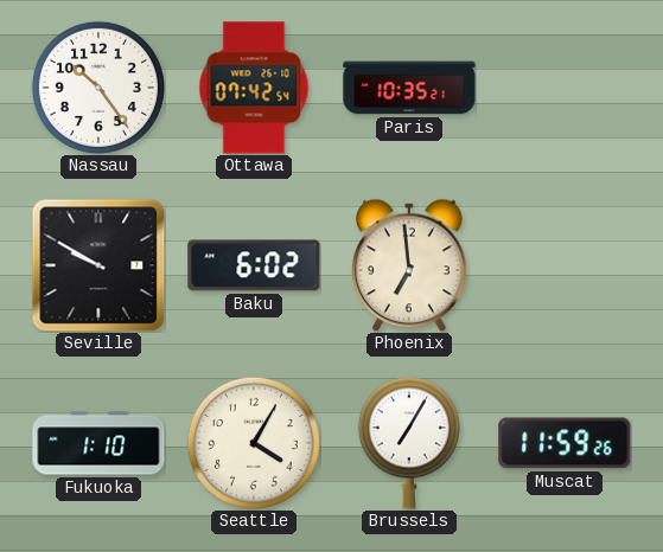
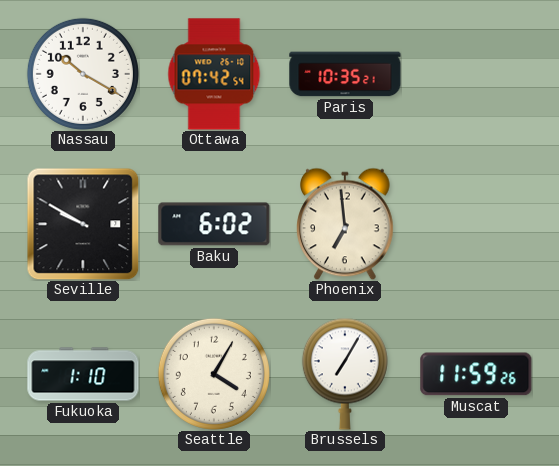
Nassau: 10:24 -> 10:20 (83, 74)
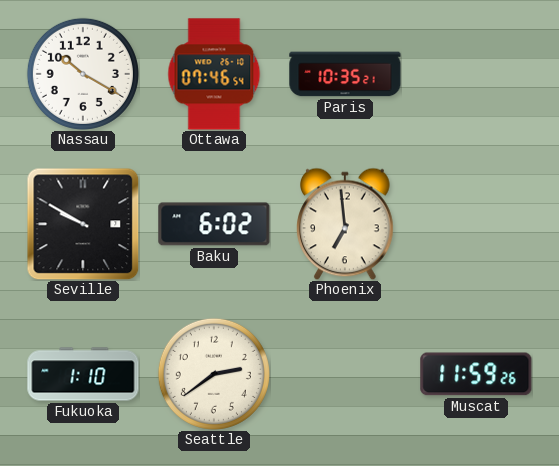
Ottawa: 07:42 -> 07:46 (214, 74)
Seattle: 4:05 -> 2:39 (214, 374)
Brussels: 7:05 -> none (345, 374)
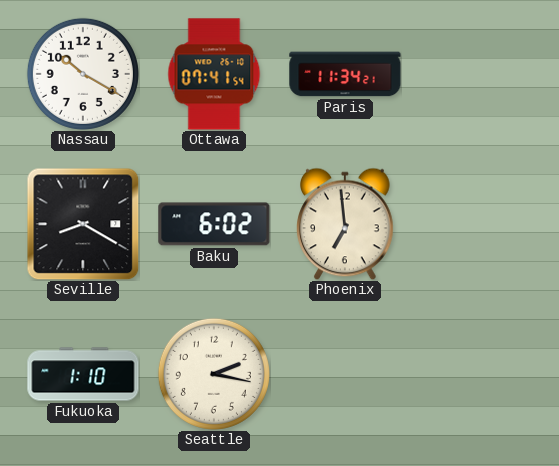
Ottawa: 07:46 -> 07:41 (214, 74)
Paris: 10:35 -> 11:34 (345, 74)
Seville: 9:50 -> 8:20 (83, 224)
Seattle: 2:39 -> 2:17 (214, 374)
Muscat: 11:59 -> none (476, 374)
